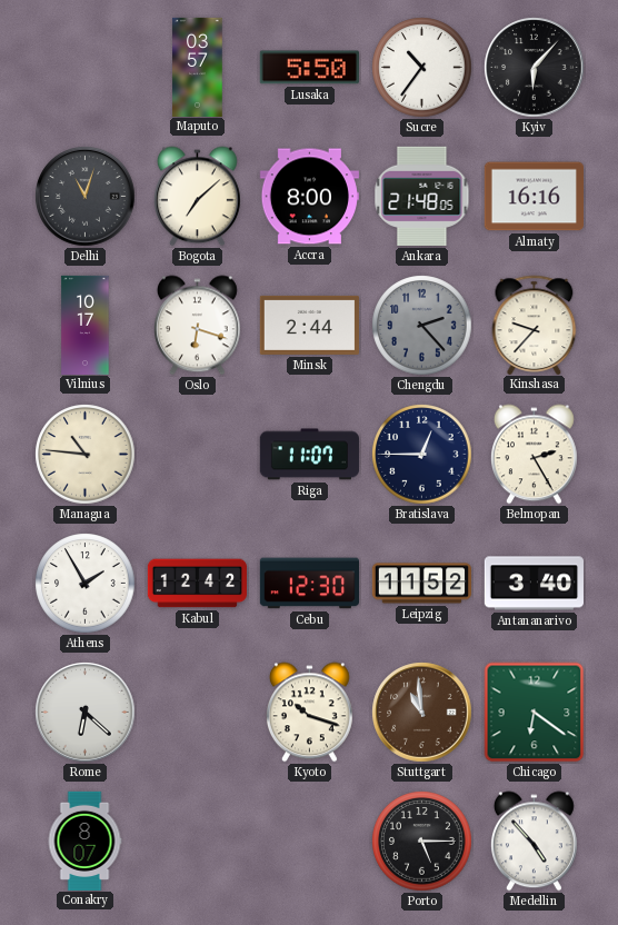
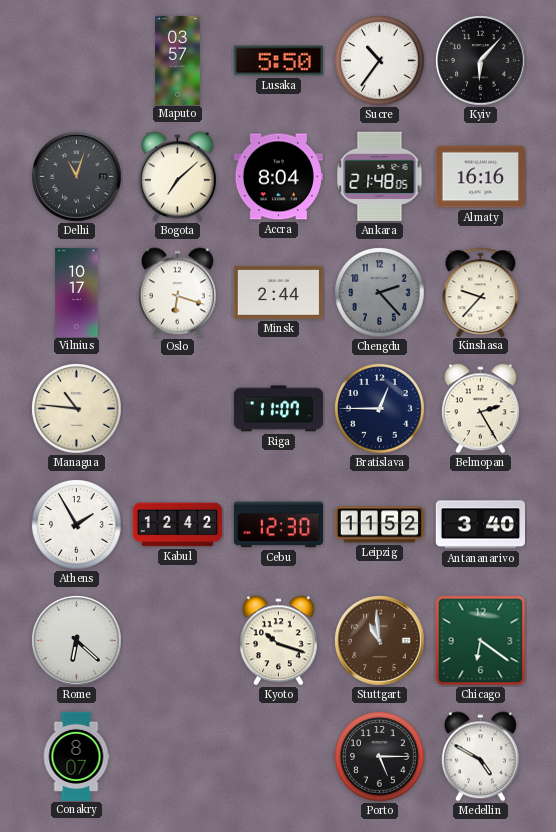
Accra: 8:00 -> 8:04 (278, 177)
Medellin: 4:53 -> 4:50 (480, 757)
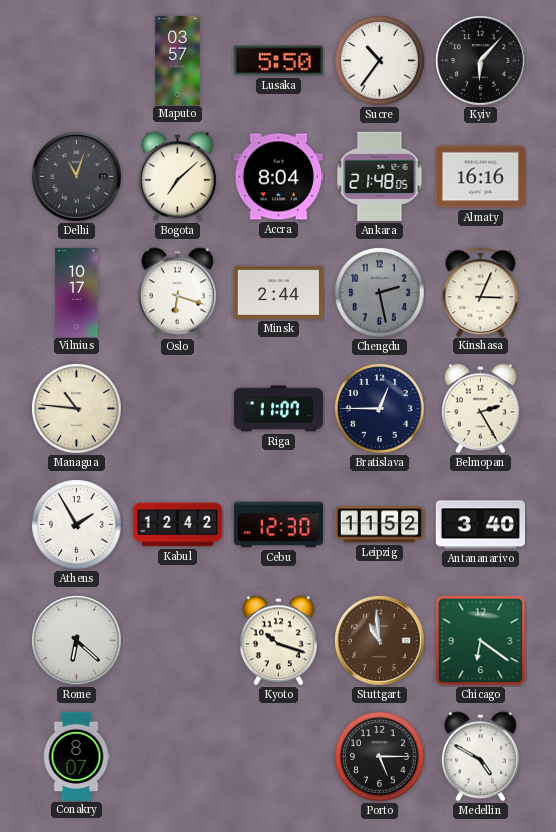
Chengdu: 2:23 -> 2:28 (380, 293)
Kinshasa: 9:37 -> 3:04 (481, 292)
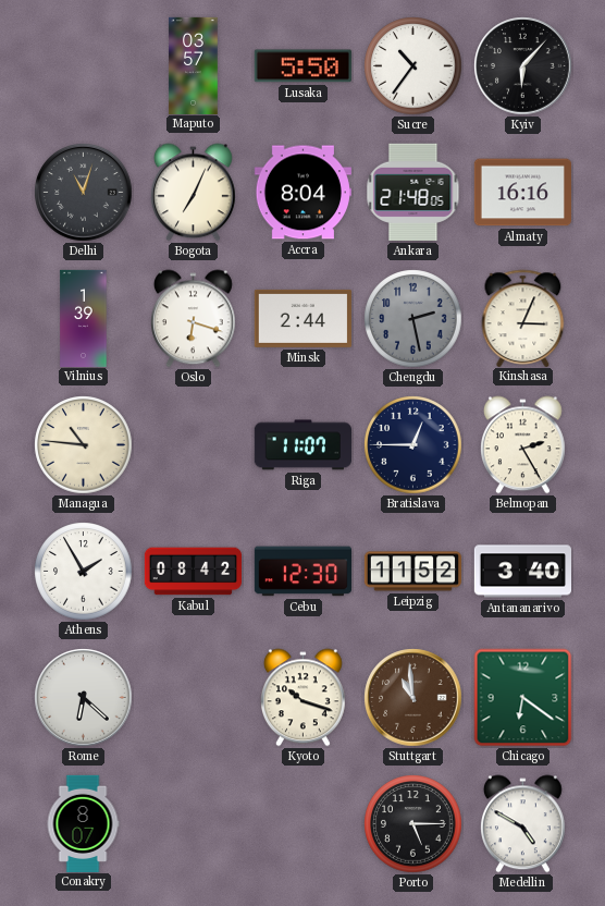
Bogota: 7:08 -> 7:04 (193, 193)
Vilnius: 10:17 -> 1:39 (84, 318)
Kabul: 12:42 -> 08:42 (193, 572)
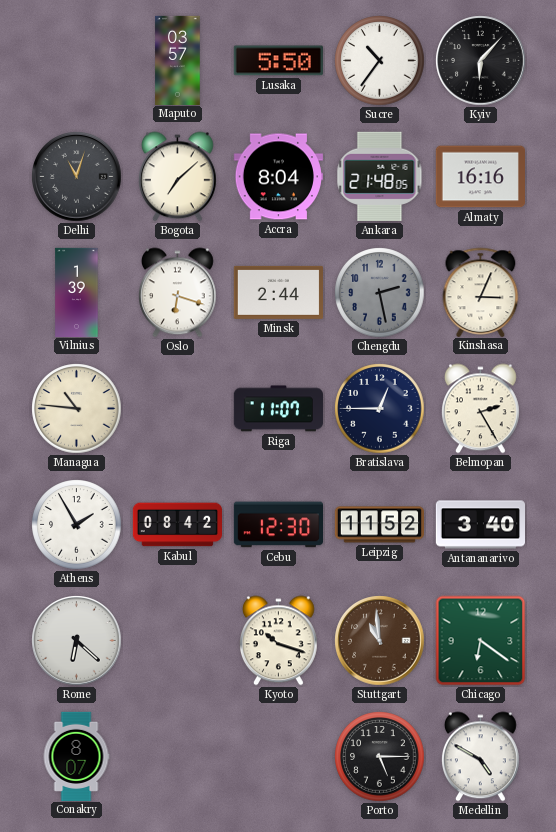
Bogota: 7:04 -> 7:08 (177, 177)
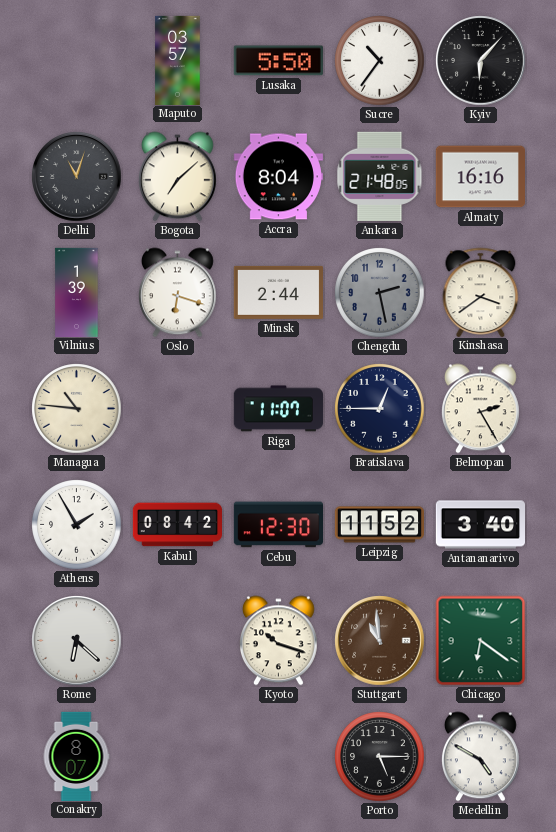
Kinshasa: 3:04 -> 3:39 (481, 292)
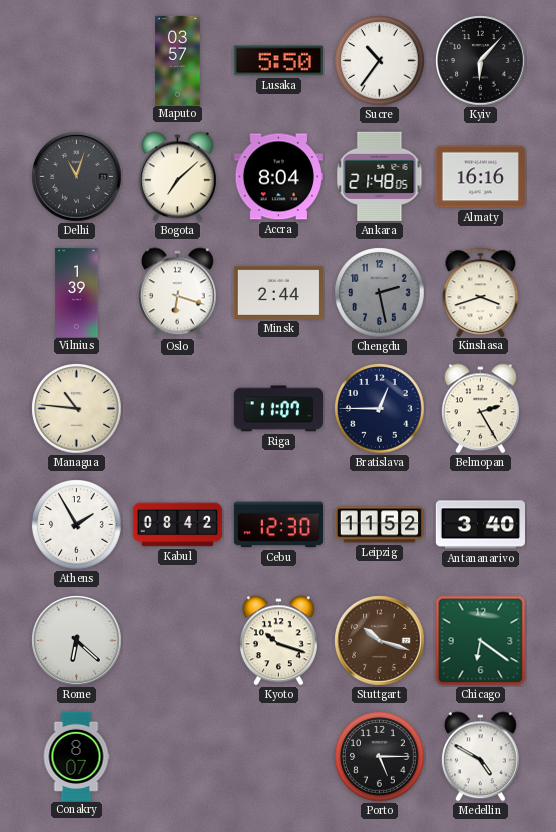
Kinshasa: 3:39 -> 3:42 (481, 292)
Stuttgart: 10:59 -> 10:18 (380, 641)
